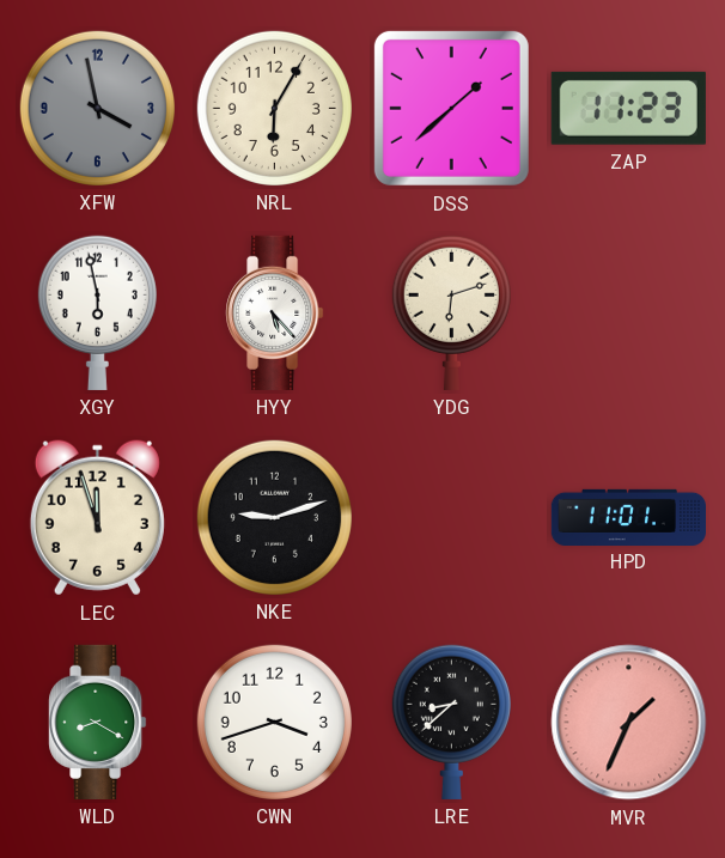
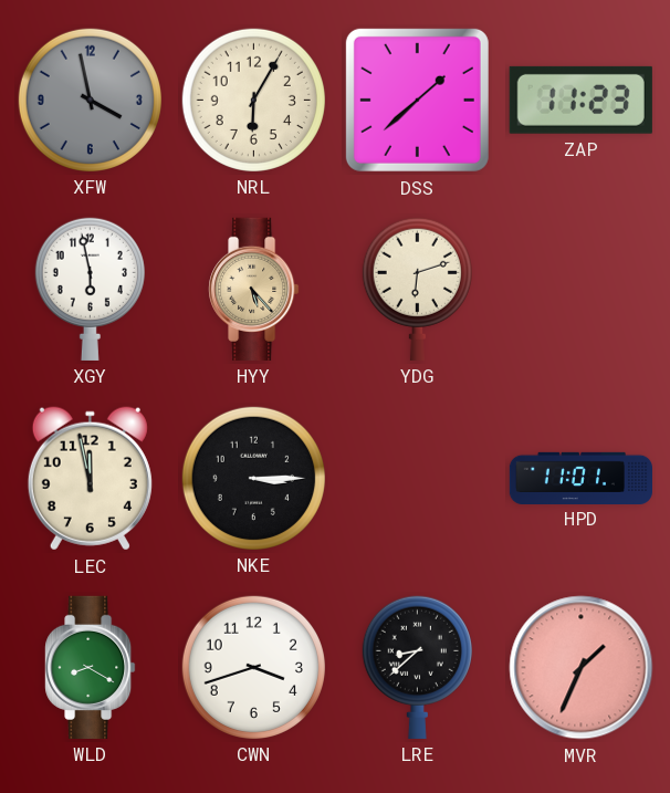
HYY dial: white -> champagne (254, 289)
LEC: 11:57 -> 11:58 (90, 479)
NKE: 9:12 -> 3:15 (253, 478)
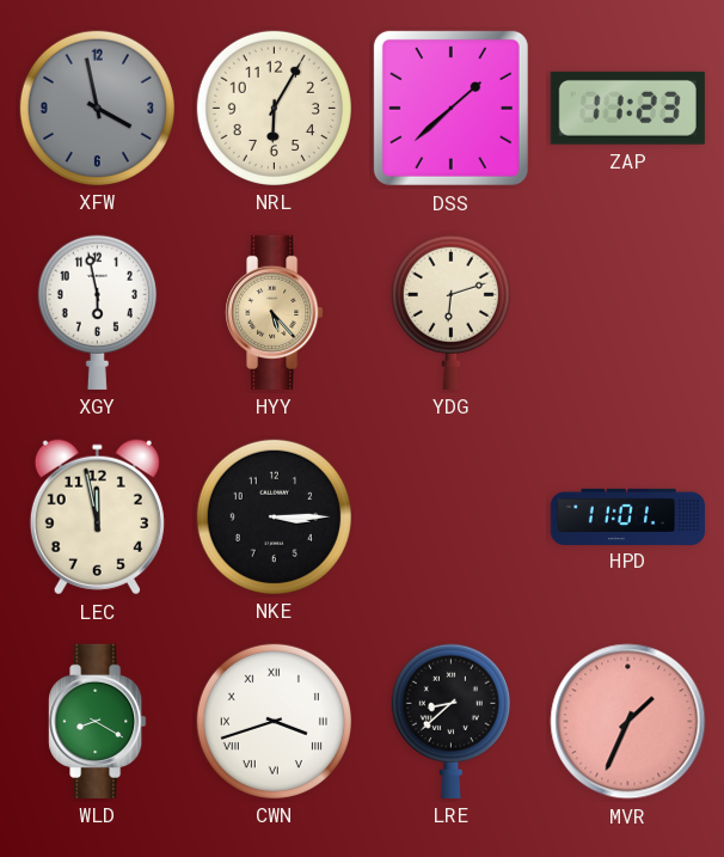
CWN numerals: Arabic -> Roman (274, 721)
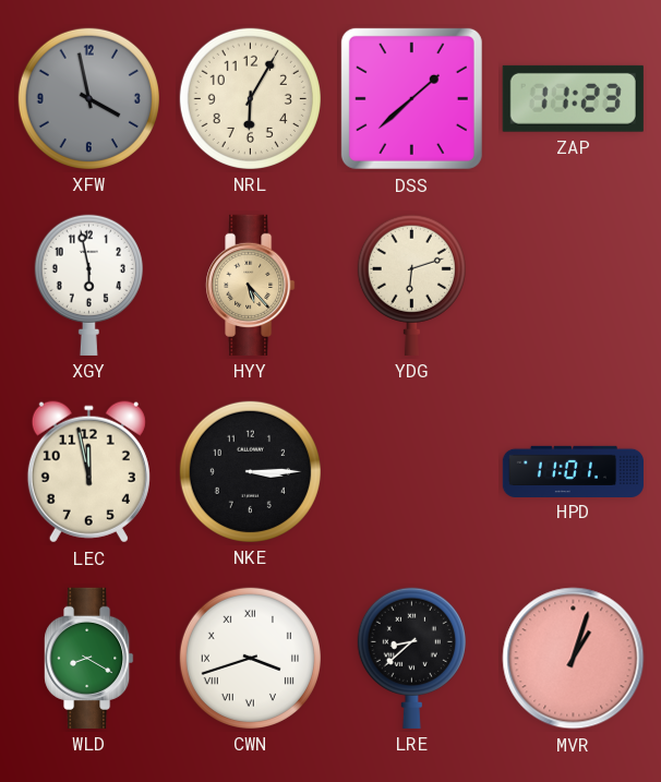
MVR: 1:34 -> 1:03 (574, 659)
